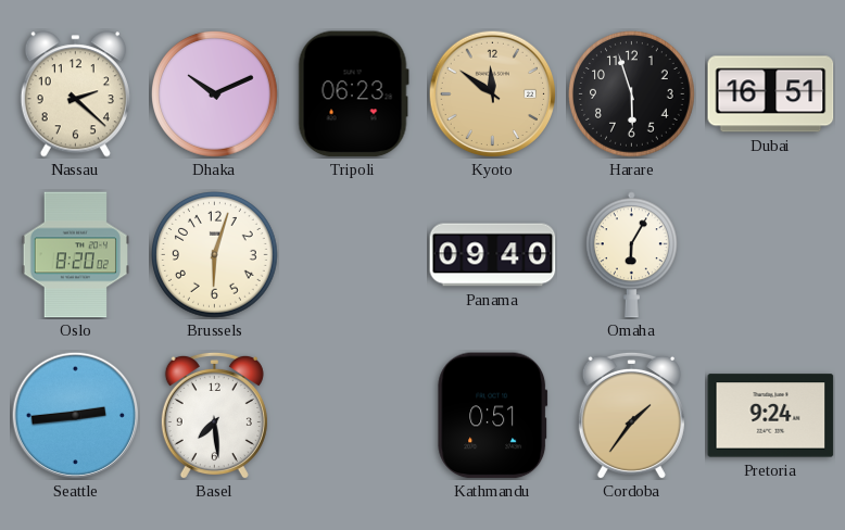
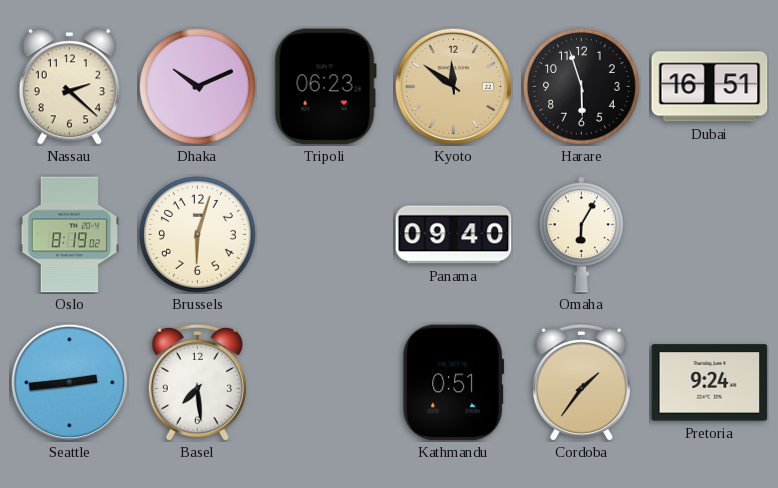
Oslo: 8:20 -> 8:19 (70, 235)
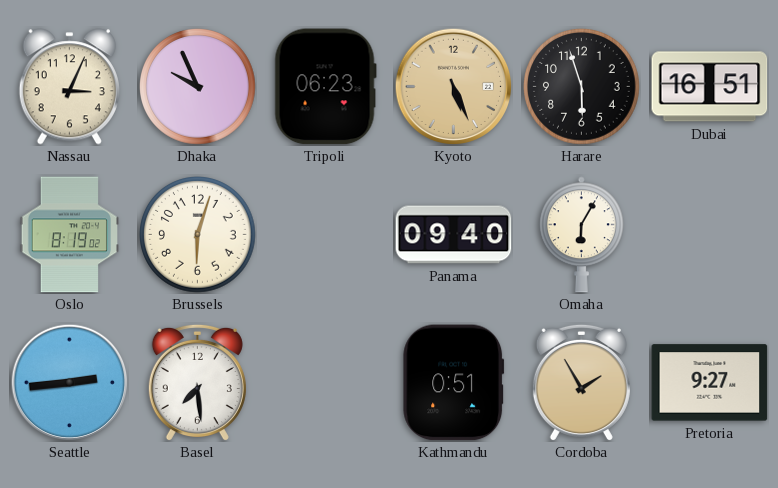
Nassau: 2:22 -> 3:04 (69, 87)
Dhaka: 10:11 -> 9:56 (198, 87)
Kyoto: 11:51 -> 5:26 (453, 86)
Cordoba: 1:36 -> 1:55 (581, 382)
Pretoria: 9:24 -> 9:27 (710, 383)
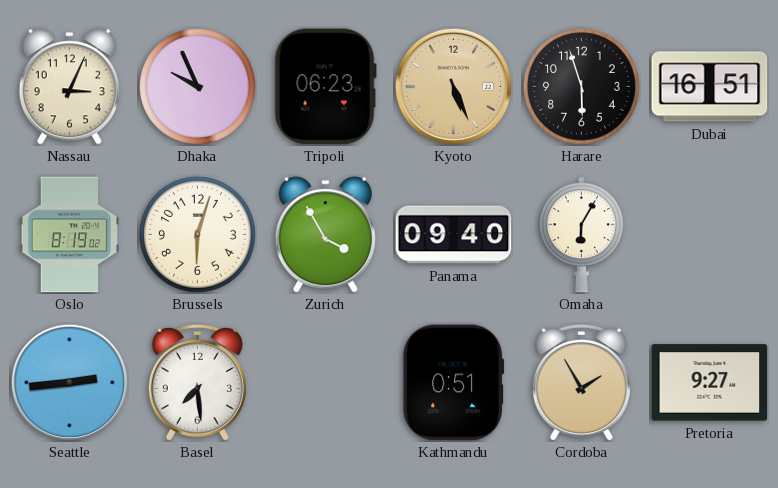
Zurich: none -> 3:55 (325, 235)
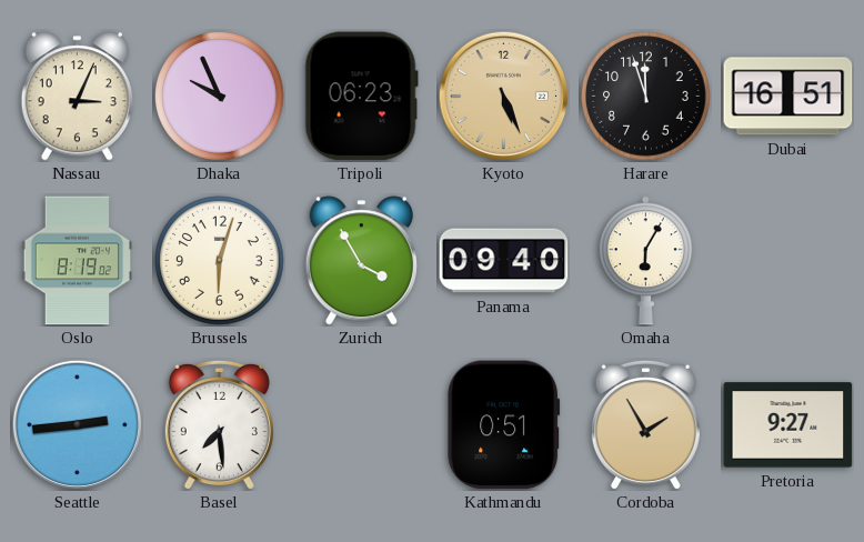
Harare: 5:57 -> 11:57 (646, 97)
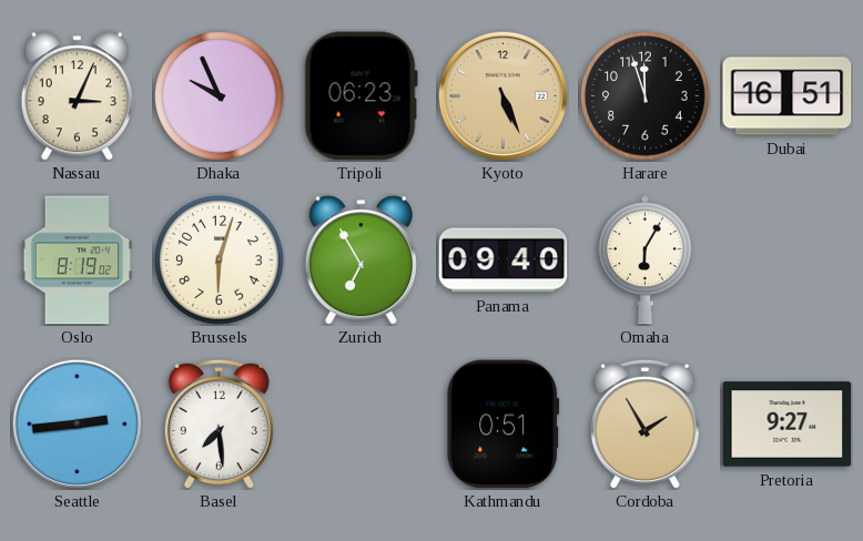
Zurich: 3:55 -> 6:55 (361, 261)
